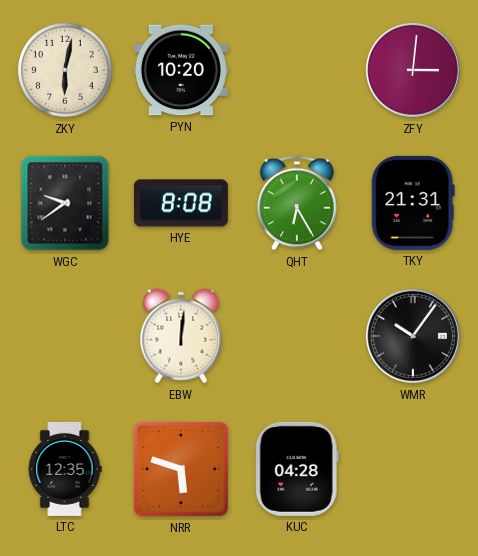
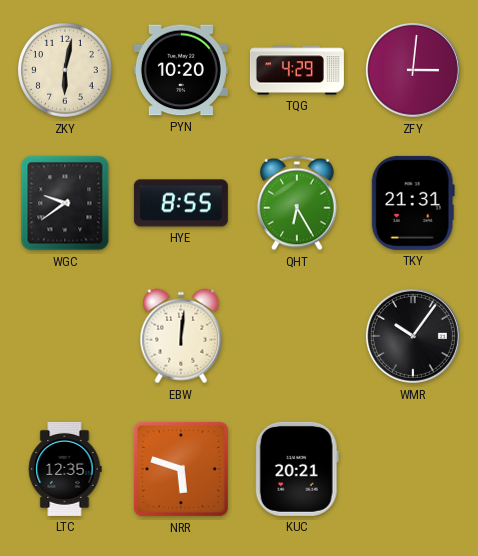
TQG: none -> 4:29 (297, 70)
HYE: 8:08 -> 8:55 (181, 203)
KUC: 04:28 -> 20:21 (297, 469)
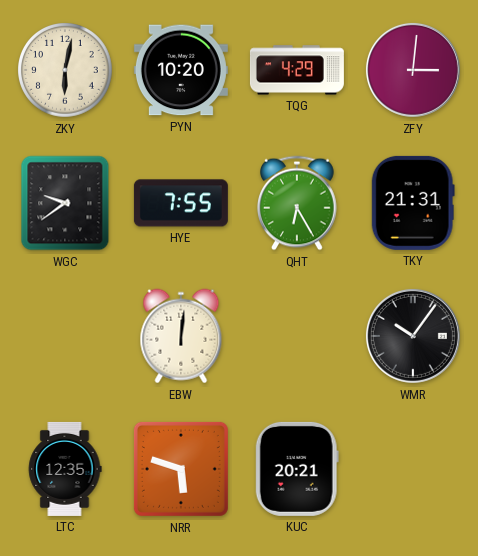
HYE: 8:55 -> 7:55 (181, 203)
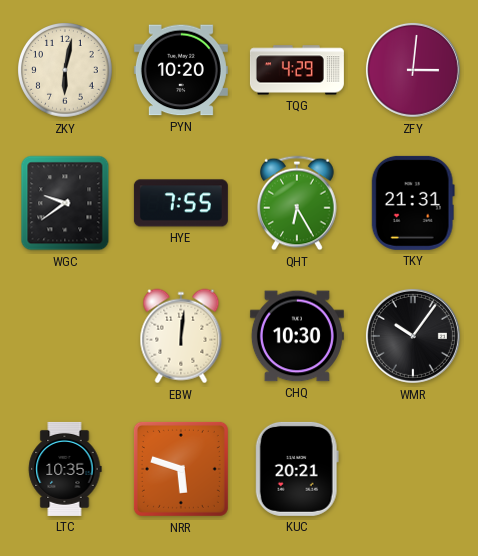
CHQ: none -> 10:30 (297, 336)
LTC: 12:35 -> 10:35 (65, 469)
